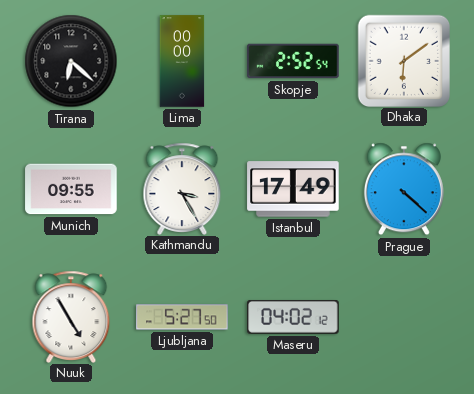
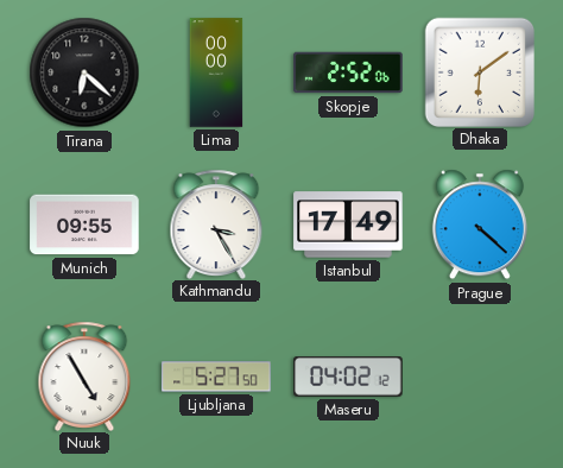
Skopje: 2:52:54 -> 2:52:06 (348, 72)
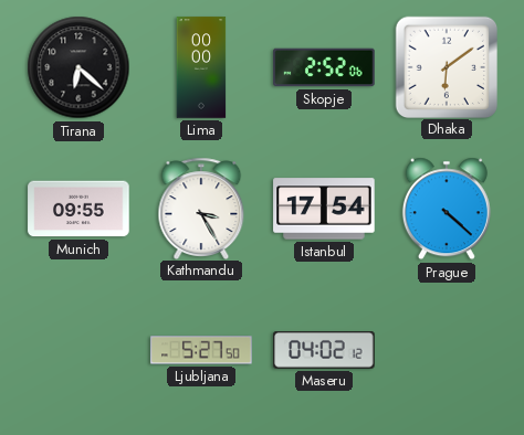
Istanbul: 17:49 -> 17:54 (324, 209)
Nuuk: 4:55 -> none (84, 375)
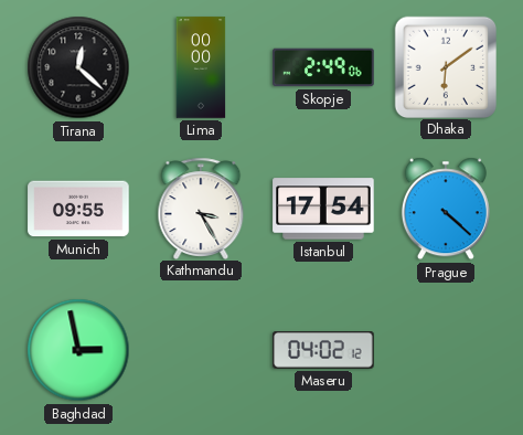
Tirana: 6:22 -> 12:22 (78, 67)
Skopje: 2:52 -> 2:49 (323, 67)
Baghdad: none -> 2:58 (78, 350)
Ljubljana: 5:27 -> none (201, 350)
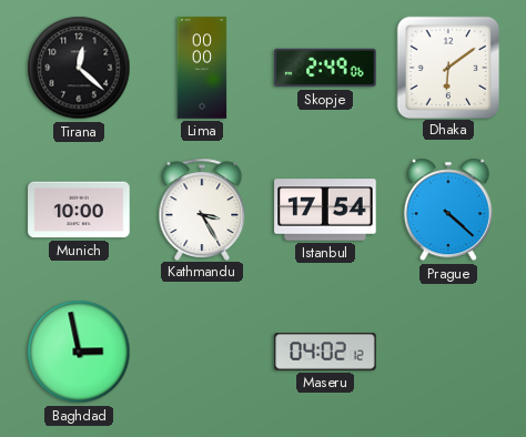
Munich: 09:55 -> 10:00 (79, 210)
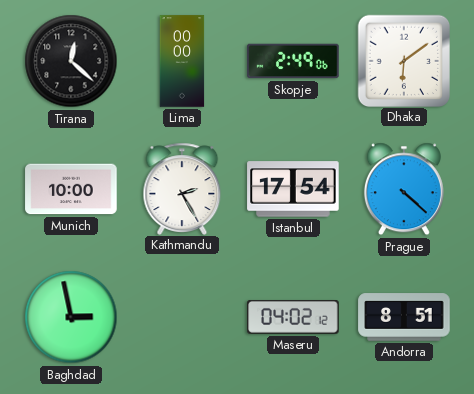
Kathmandu: 3:25 -> 2:25 (182, 188)
Andorra: none -> 8:51 (404, 317)
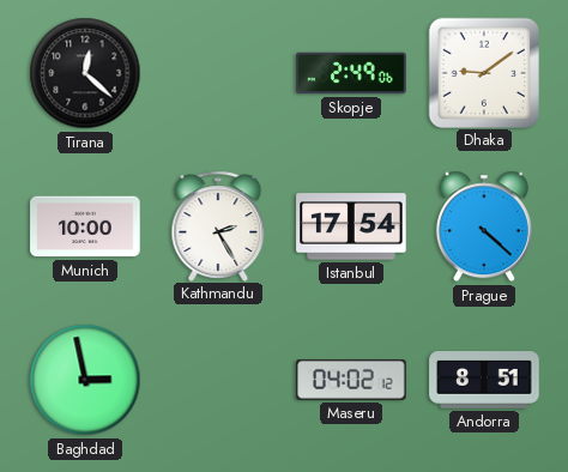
Lima: 00:00 -> none (182, 61)
Dhaka: 6:09 -> 9:09 (483, 72)
